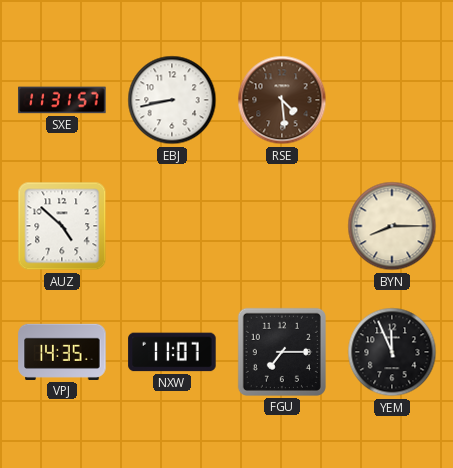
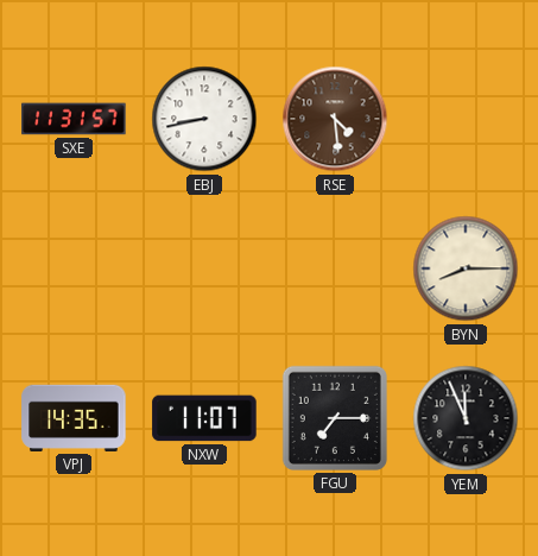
AUZ: 4:52 -> none (62, 226)
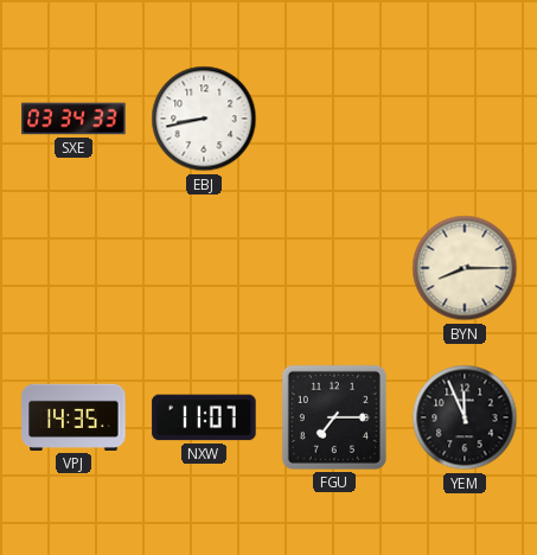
SXE: 11:31 -> 03:34 (73, 119)
RSE: 4:29 -> none (335, 119)
